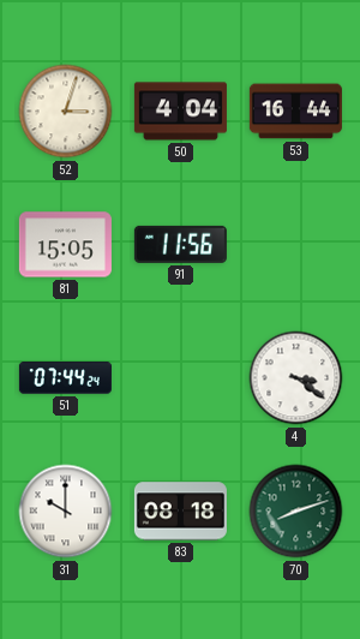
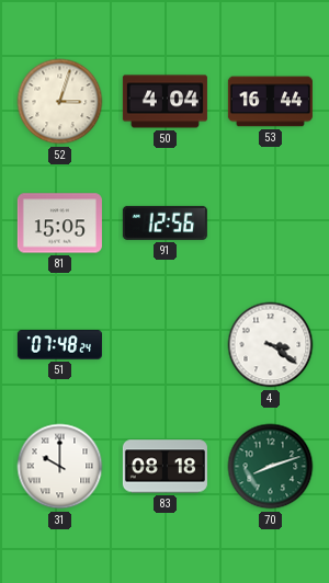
91: 11:56 -> 12:56 (164, 222)
51: 07:44 -> 07:48 (59, 345)
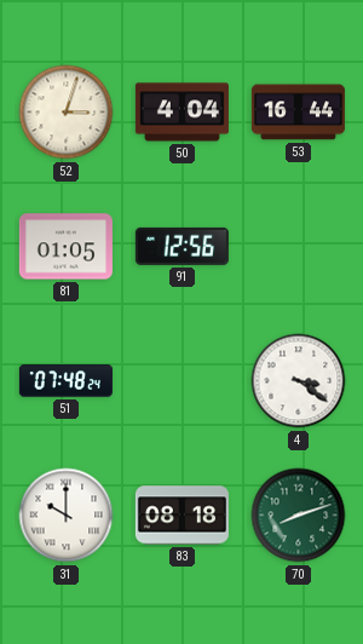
81: 15:05 -> 01:05 (65, 247)
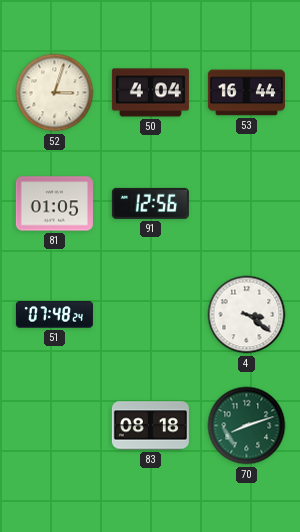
31: 10:00 -> none (67, 516)
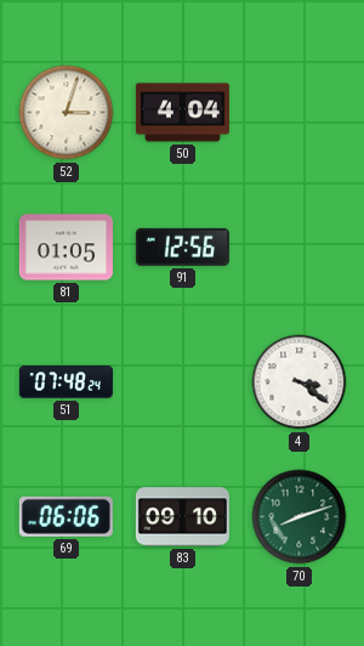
53: 16:44 -> none (246, 93)
69: none -> 06:06 (66, 516)
83: 08:18 -> 09:10 (182, 517)
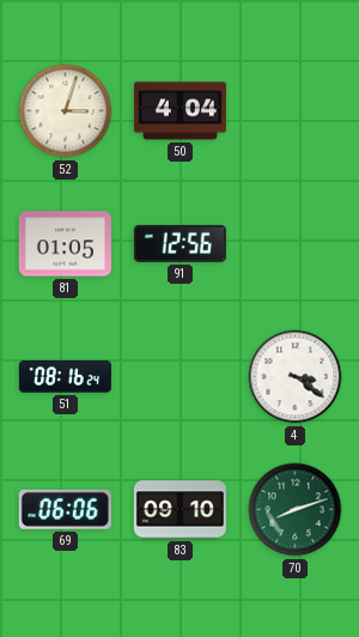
51: 07:48 -> 08:16 (65, 377)
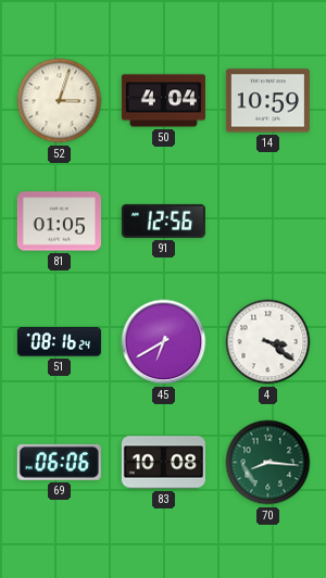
14: none -> 10:59 (267, 101)
45: none -> 6:40 (164, 342)
83: 09:10 -> 10:08 (163, 463)
70: 8:12 -> 8:16 (268, 463)
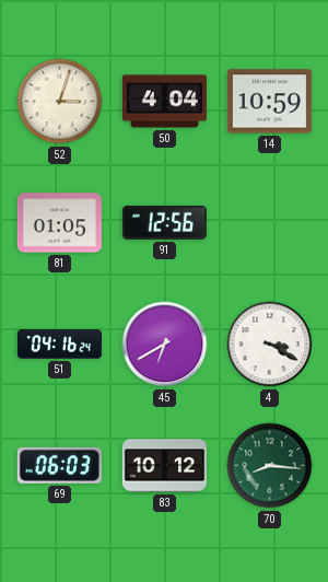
51: 08:16 -> 04:16 (59, 345)
4: 3:21 -> 3:20 (270, 345)
69: 06:06 -> 06:03 (59, 465)
83: 10:08 -> 10:12 (164, 466)
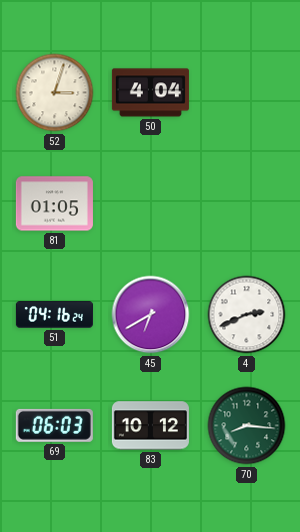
14: 10:59 -> none (269, 102)
91: 12:56 -> none (164, 222)
4: 3:20 -> 2:41 (247, 315)
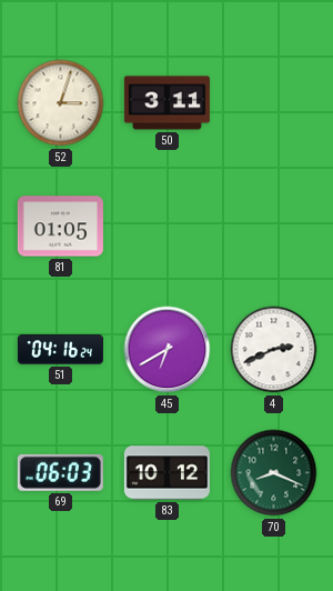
50: 4:04 -> 3:11 (167, 103)
70: 8:16 -> 8:19 (274, 473)
